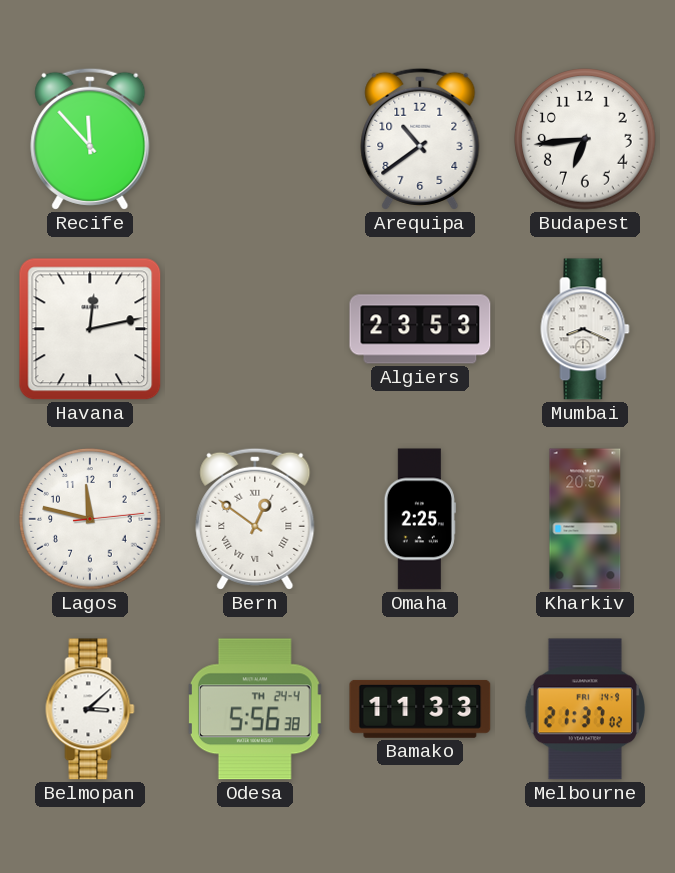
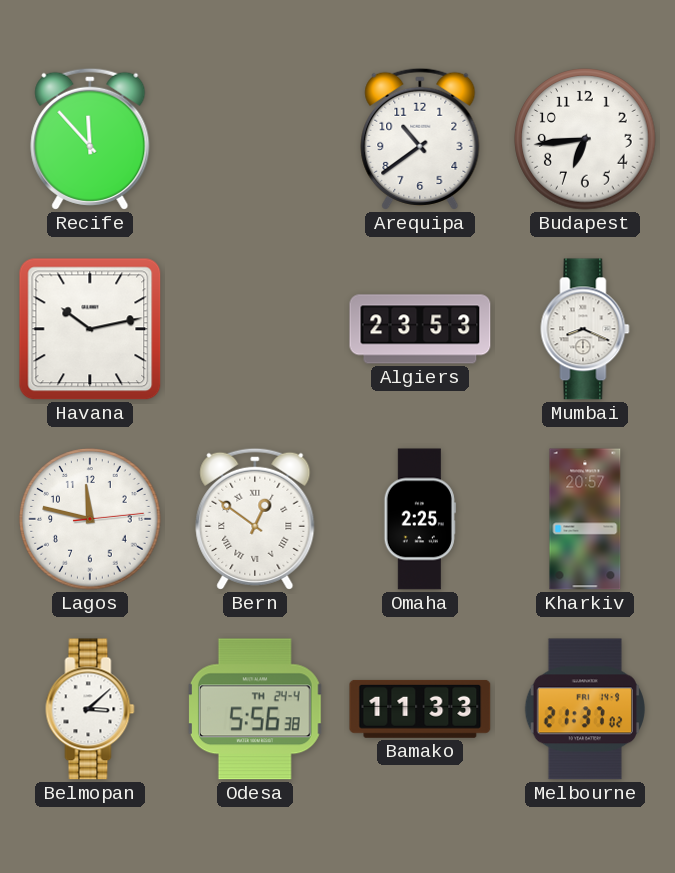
Havana: 12:13 -> 10:13 (90, 329)
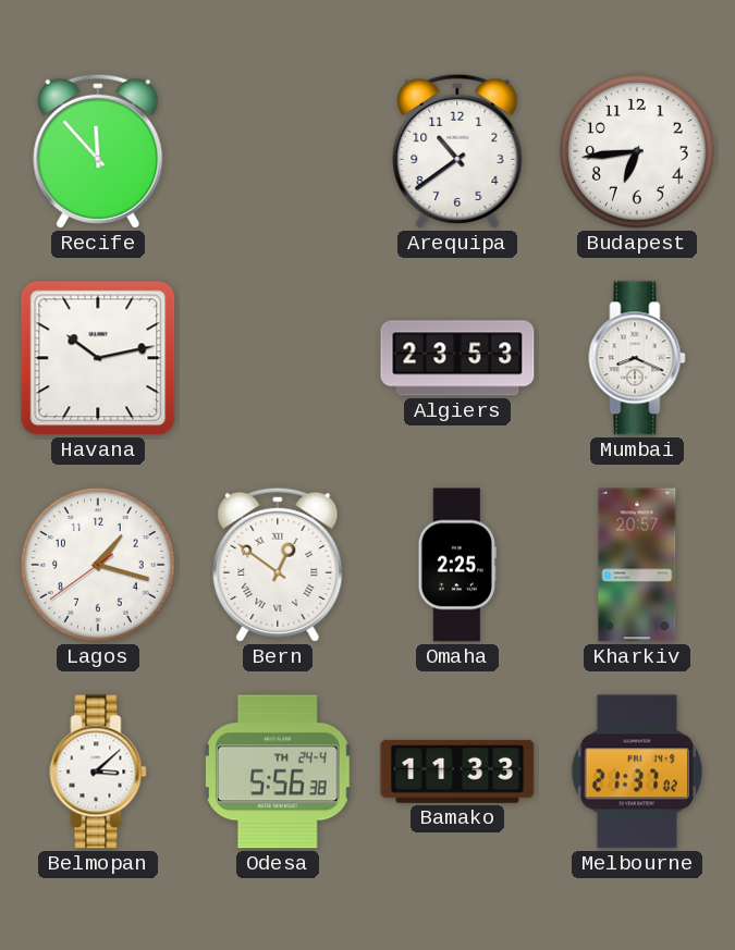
Lagos: 11:47 -> 1:17 (98, 565)
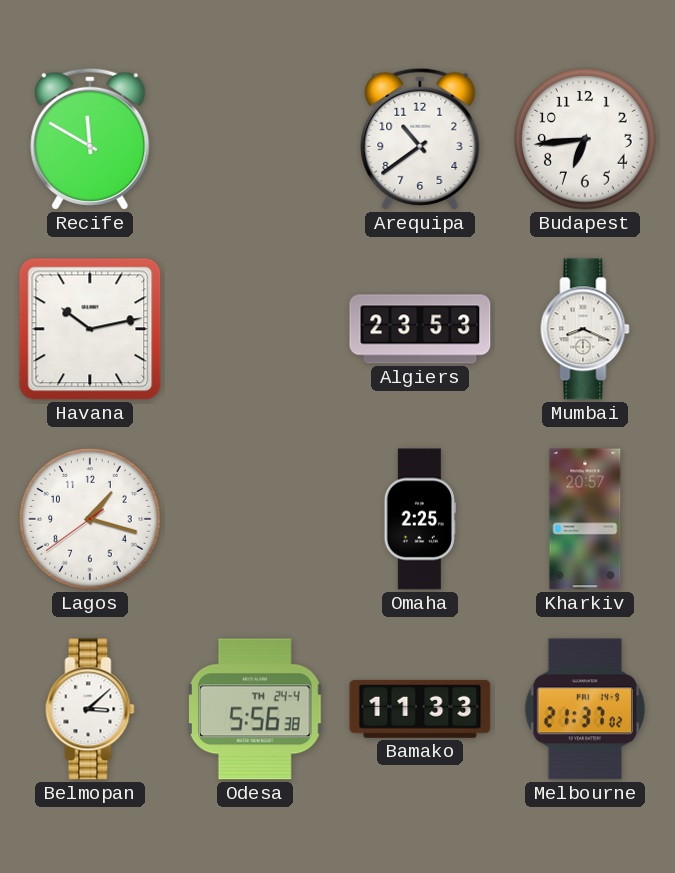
Recife: 11:53 -> 11:50 (90, 139)
Bern: 12:51 -> none (278, 565)
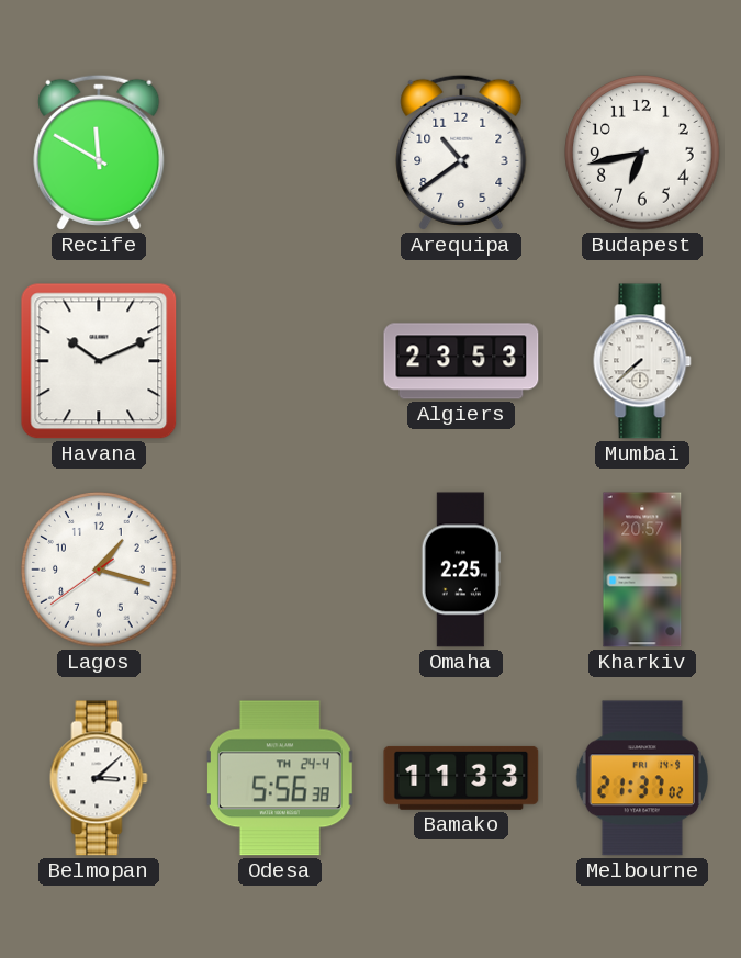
Budapest: 6:44 -> 6:43 (642, 153)
Havana: 10:13 -> 10:11 (99, 361)
Mumbai: 8:19 -> 7:38 (642, 361)
